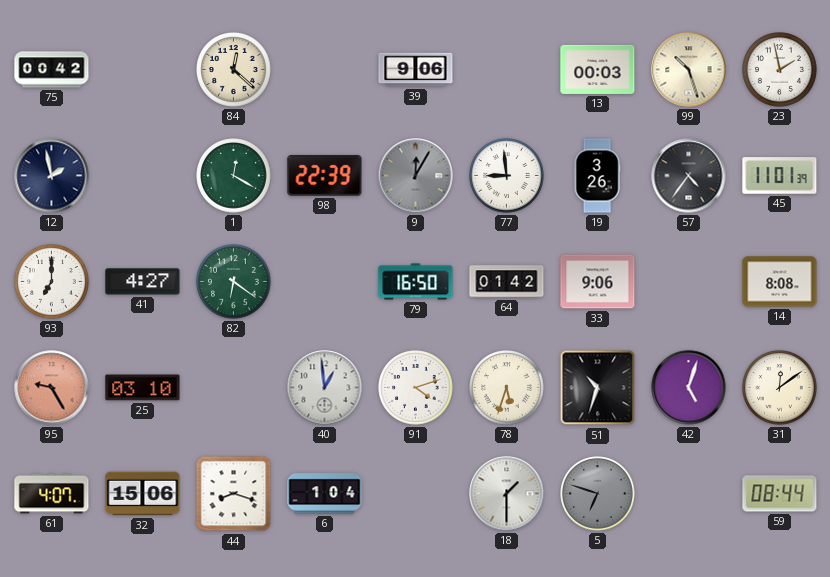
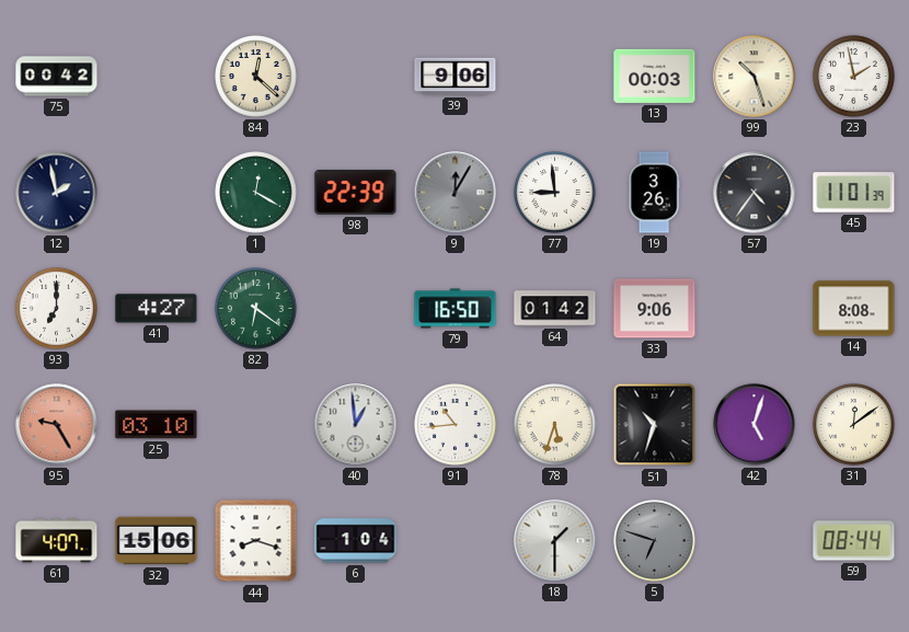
91: 4:12 -> 10:44 (456, 425)
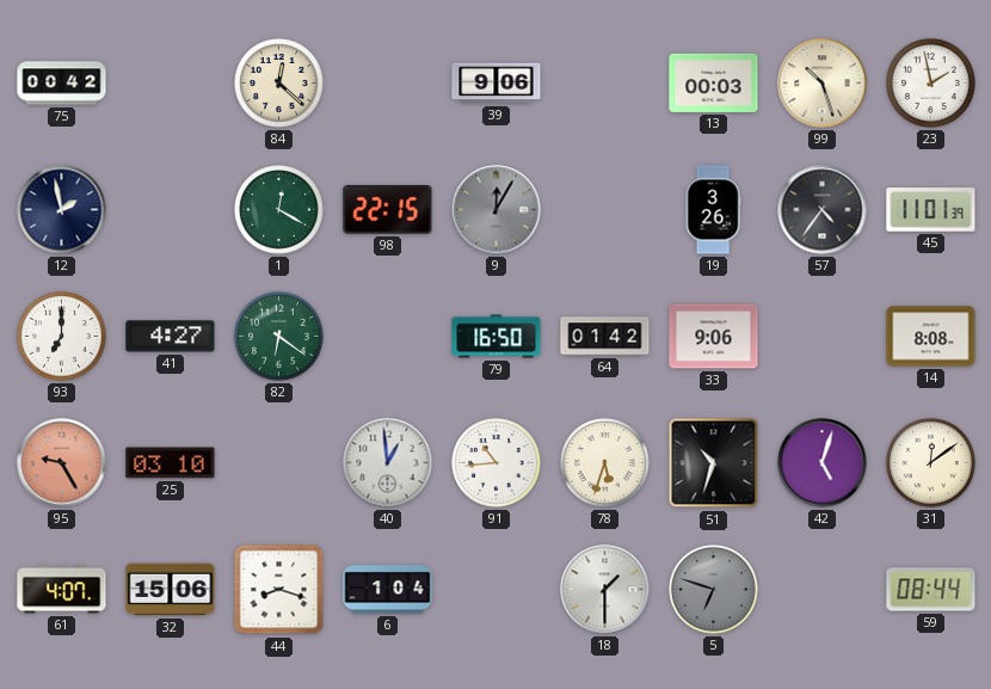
98: 22:39 -> 22:15 (388, 210)
77: 8:59 -> none (555, 193)
